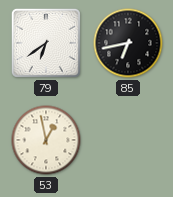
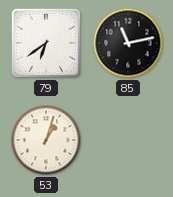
85: 6:43 -> 11:13 (128, 43)
53: 12:58 -> 1:03 (46, 140)
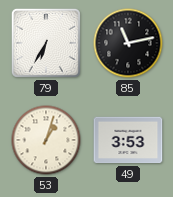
79: 6:39 -> 6:35 (46, 43)
49: none -> 3:53 (128, 140)
